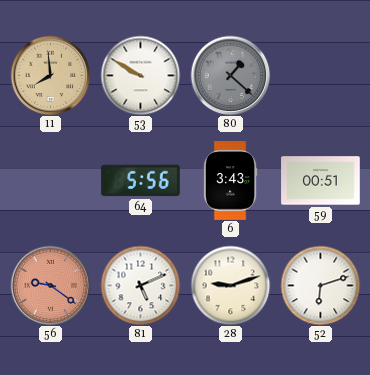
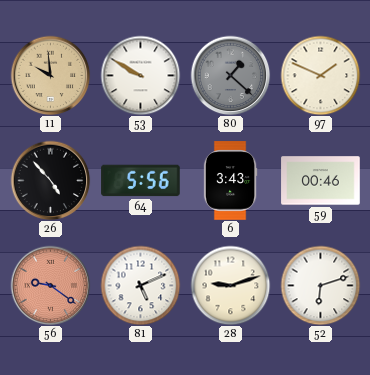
11: 7:59 -> 9:59 (50, 75)
97: none -> 1:49 (320, 75)
26: none -> 4:53 (50, 180)
59: 00:51 -> 00:46 (321, 181)
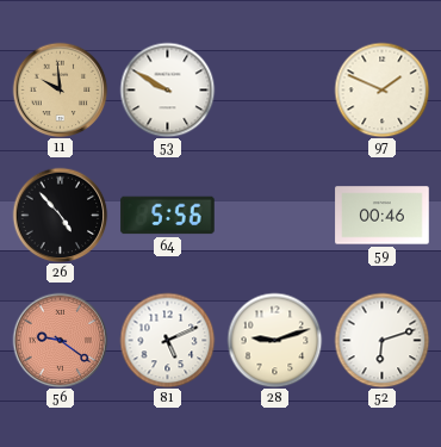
80: 1:22 -> none (230, 75)
6: 3:43 -> none (230, 181)
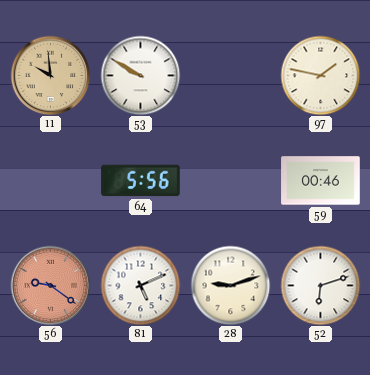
97: 1:49 -> 1:47 (320, 75)
26: 4:53 -> none (60, 215)
